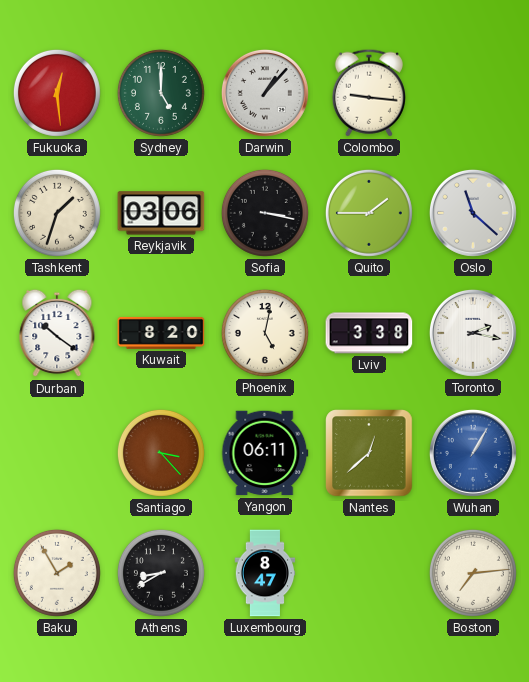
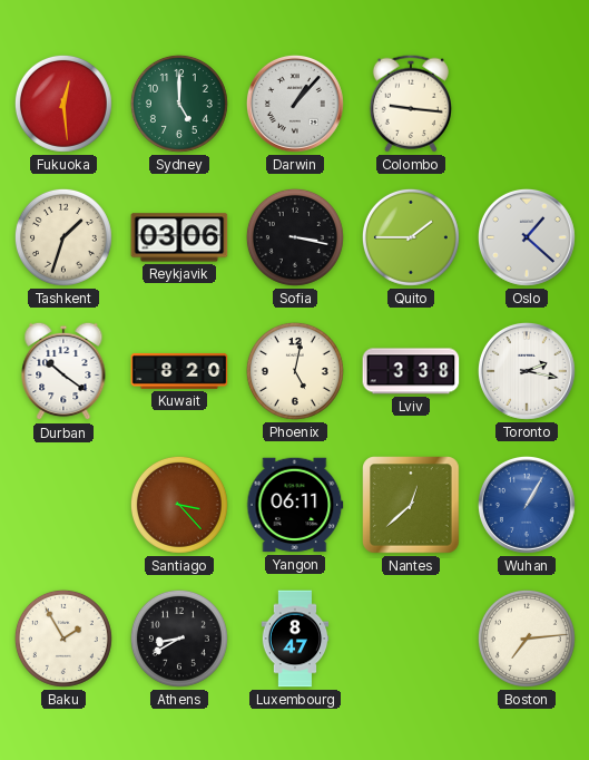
Oslo: 11:22 -> 1:22 (527, 237)
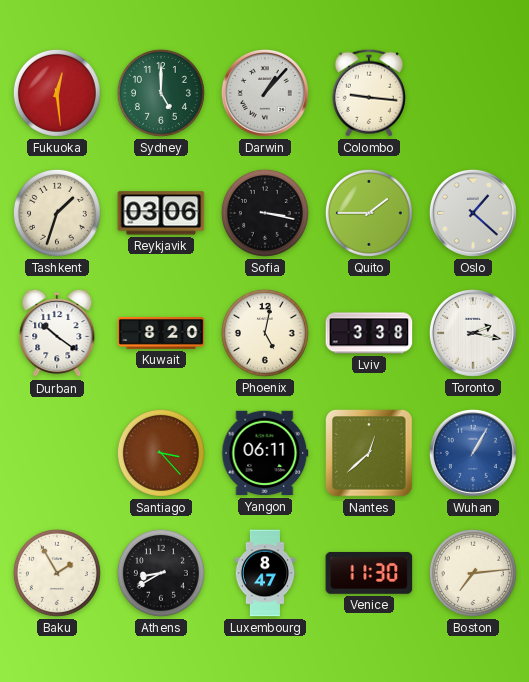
Venice: none -> 11:30 (369, 573)
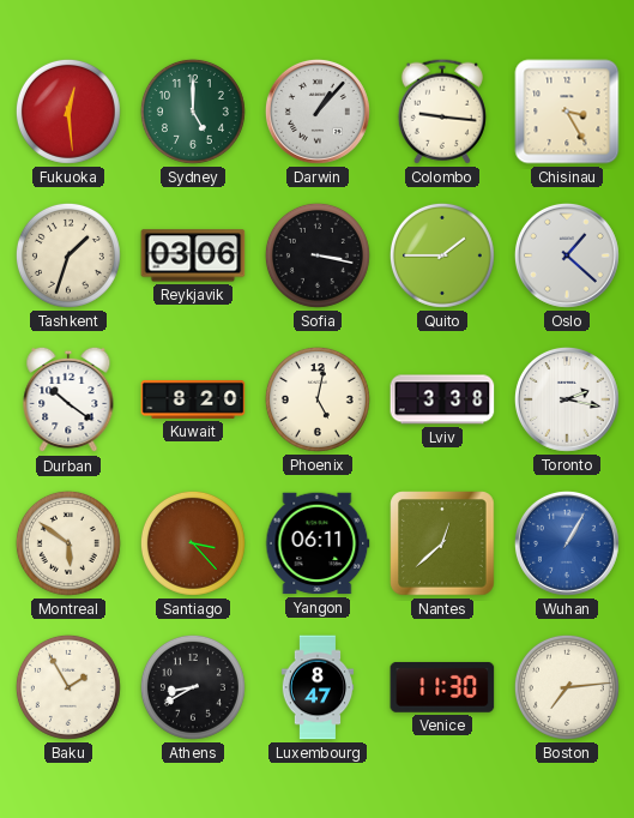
Chisinau: none -> 3:25 (567, 112)
Montreal: none -> 5:51 (68, 543)
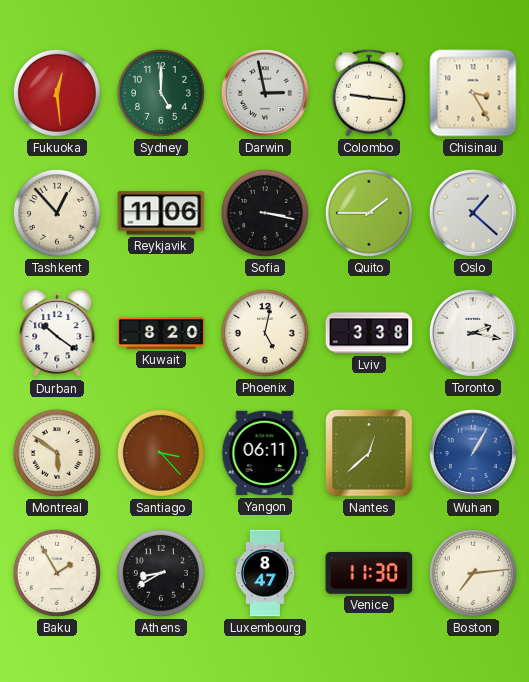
Darwin: 1:07 -> 2:58 (265, 93)
Tashkent: 1:33 -> 12:53 (57, 213)
Reykjavik: 03:06 -> 11:06 (161, 213)
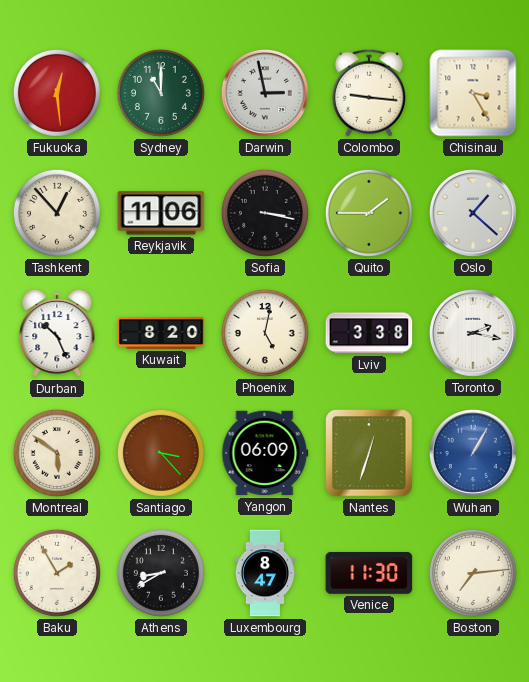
Sydney: 5:00 -> 11:00 (161, 93)
Durban: 10:21 -> 10:26 (57, 333)
Yangon: 06:11 -> 06:09 (265, 453)
Nantes: 12:38 -> 12:33 (369, 453)
